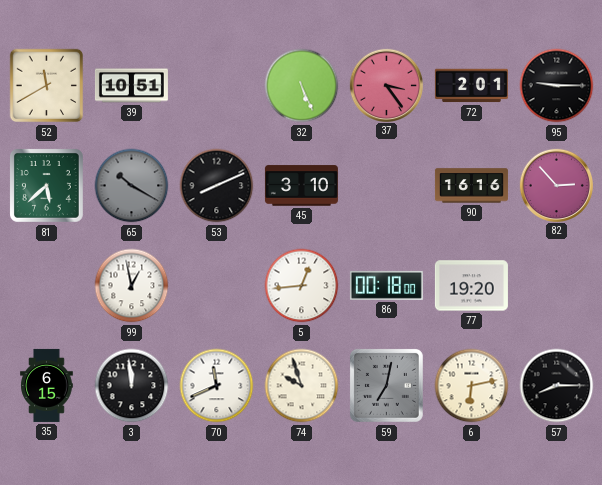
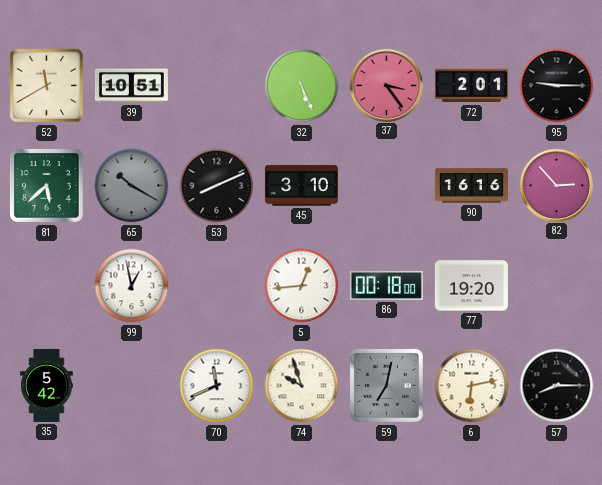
35: 6:15 -> 5:42 (47, 385)
3: 11:59 -> none (132, 386)
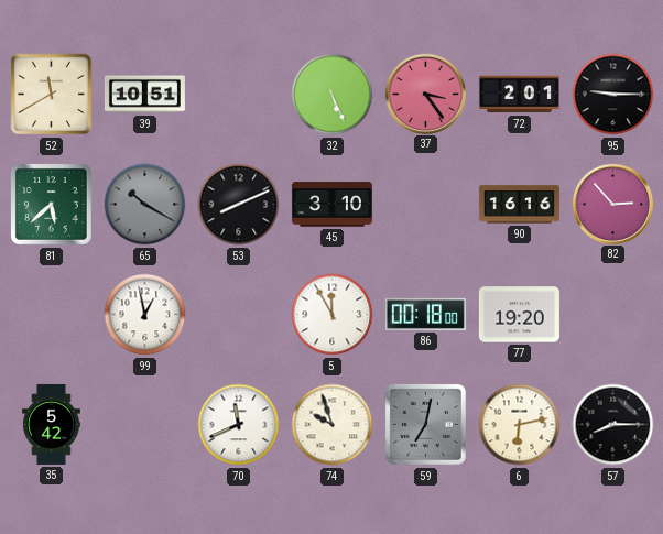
5: 12:44 -> 11:55 (333, 315)
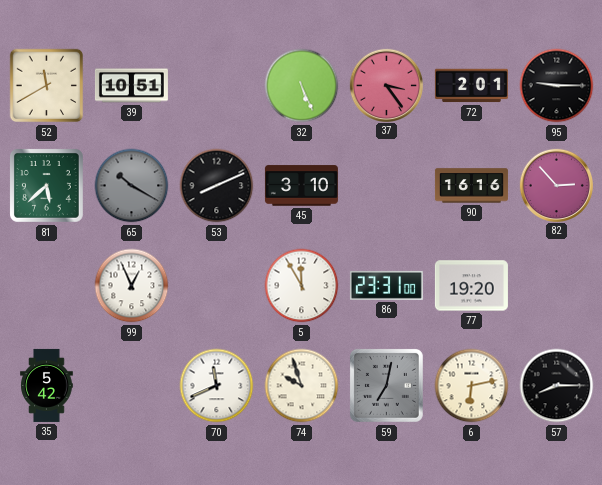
99: 12:58 -> 12:56 (132, 286)
86: 00:18 -> 23:31 (386, 285)
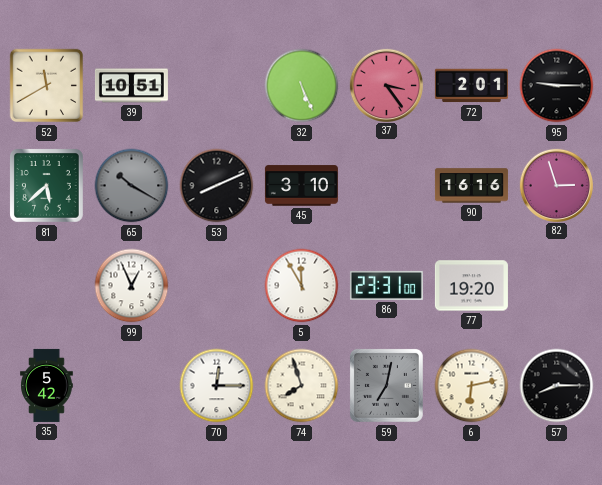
82: 2:53 -> 2:57 (556, 185)
70: 11:41 -> 12:15 (217, 386)
74: 9:57 -> 7:57 (302, 386)
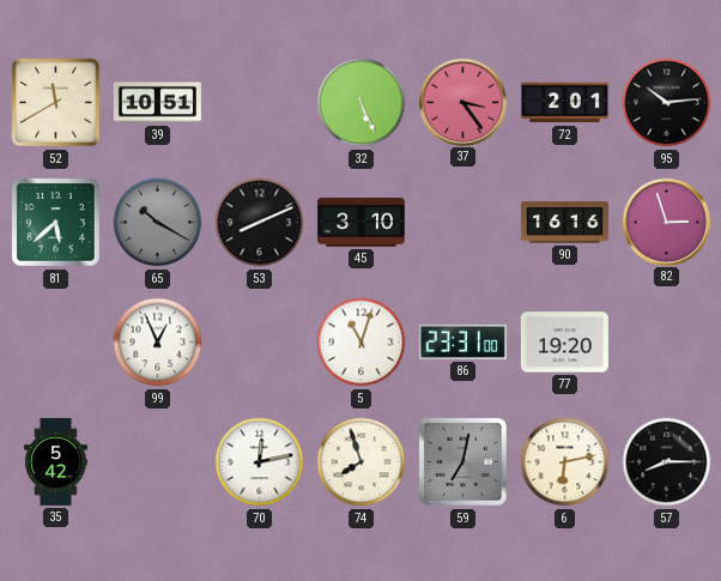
95: 9:15 -> 10:14 (667, 103)
5: 11:55 -> 11:03 (362, 343)
70: 12:15 -> 12:13 (260, 462)
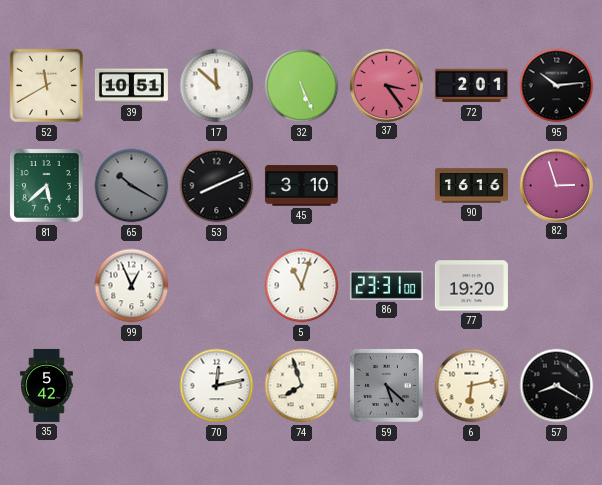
17: none -> 11:52 (217, 86)
59: 7:02 -> 5:22 (386, 385)
57: 8:15 -> 8:20 (557, 386)
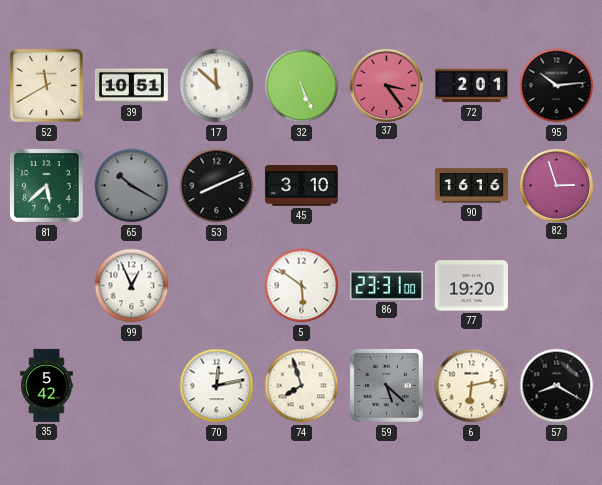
5: 11:03 -> 5:51 (302, 286)
